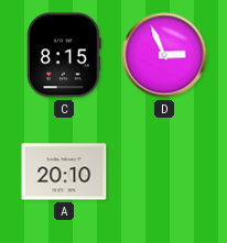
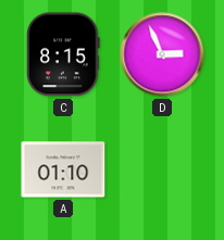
A: 20:10 -> 01:10 (63, 169)
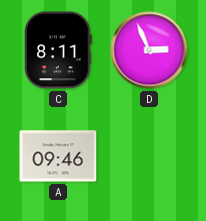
C: 8:15 -> 8:11 (58, 50)
A: 01:10 -> 09:46 (58, 156)
